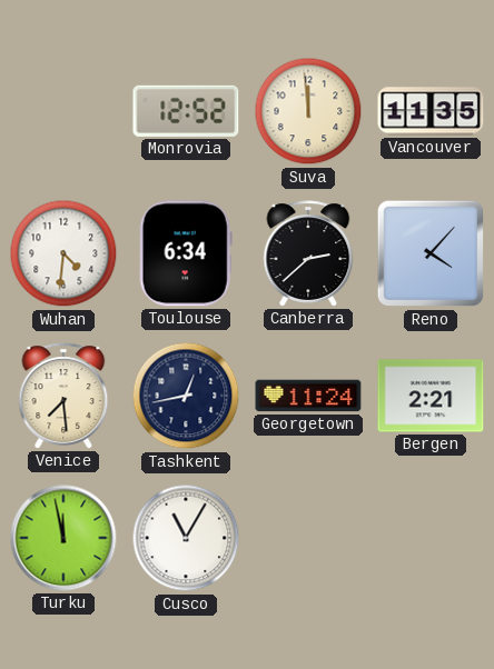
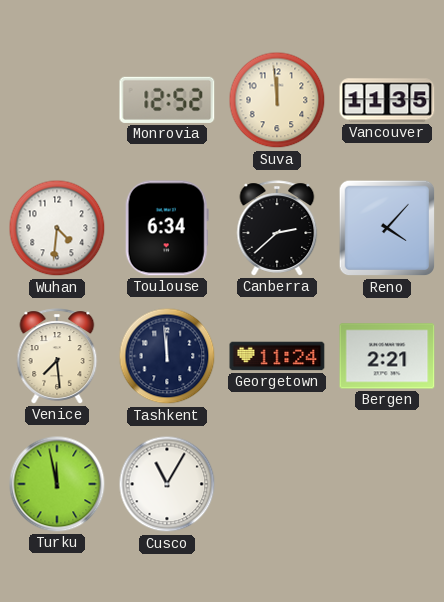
Tashkent: 12:43 -> 11:59 (167, 356)
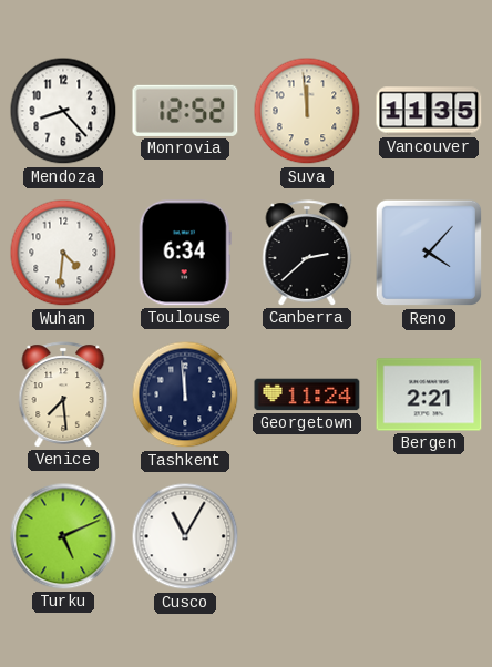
Mendoza: none -> 8:23 (63, 111)
Turku: 11:58 -> 5:11 (63, 536)
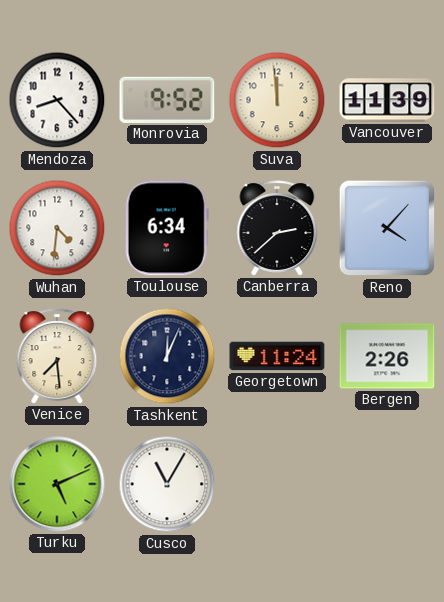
Monrovia: 12:52 -> 9:52 (167, 100)
Vancouver: 11:35 -> 11:39 (387, 100)
Tashkent: 11:59 -> 12:04 (167, 356)
Bergen: 2:21 -> 2:26 (387, 356)
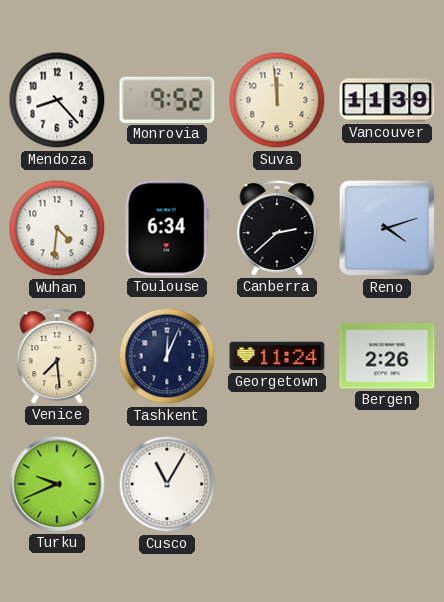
Reno: 4:07 -> 4:12 (387, 228)
Turku: 5:11 -> 9:41 (57, 484)
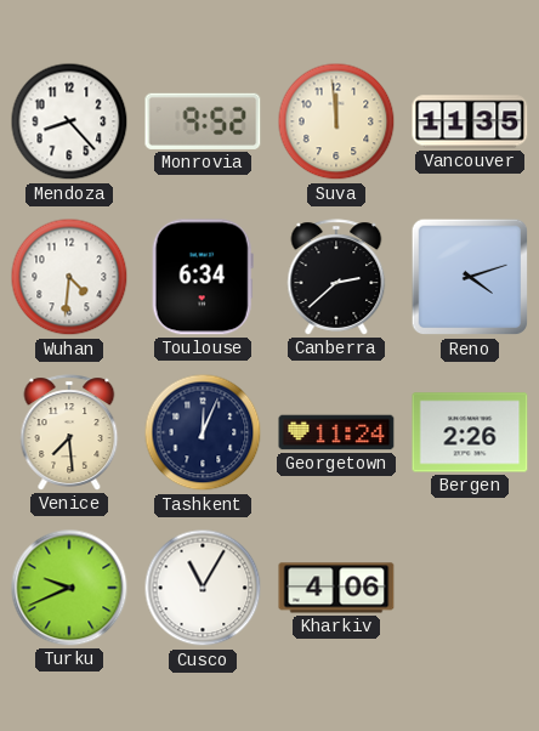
Vancouver: 11:39 -> 11:35 (470, 121)
Kharkiv: none -> 4:06 (336, 588)
